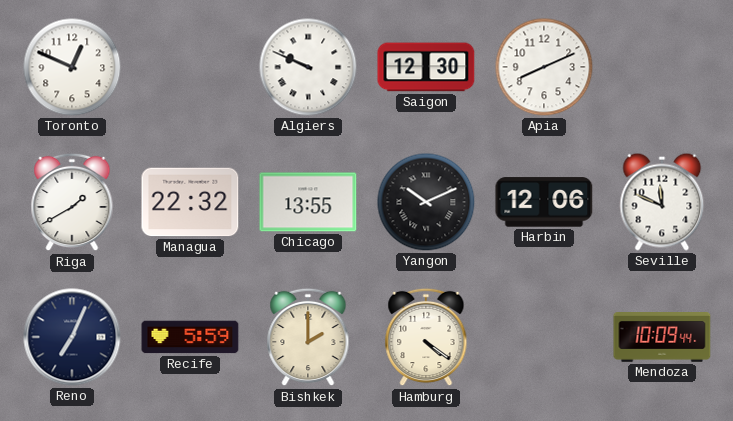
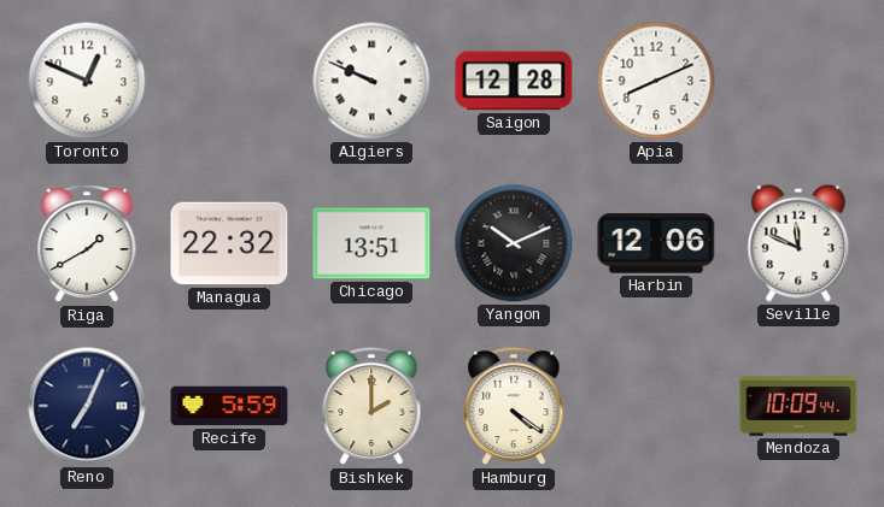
Saigon: 12:30 -> 12:28 (514, 81)
Chicago: 13:55 -> 13:51 (371, 243)
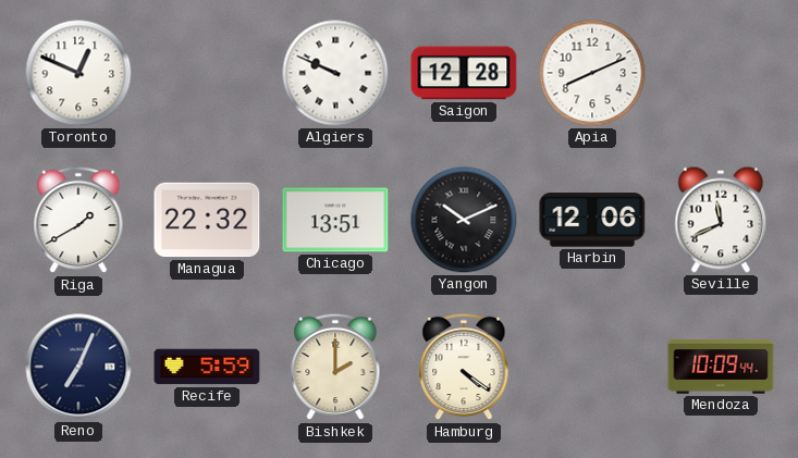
Seville: 11:49 -> 11:41 (721, 220)
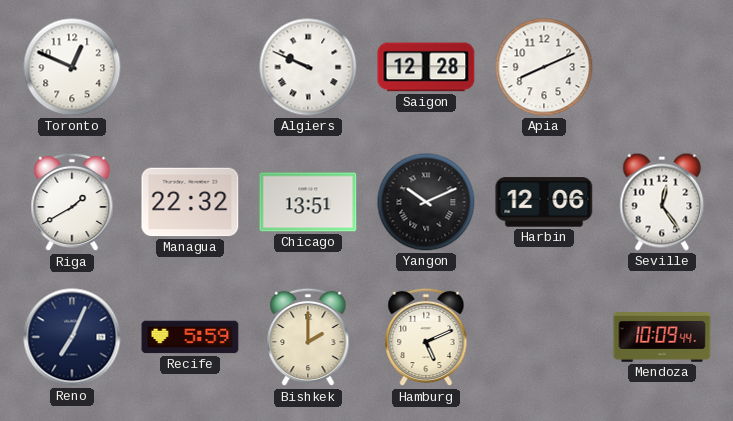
Seville: 11:41 -> 12:24 (662, 202)
Hamburg: 4:21 -> 5:11 (426, 337)
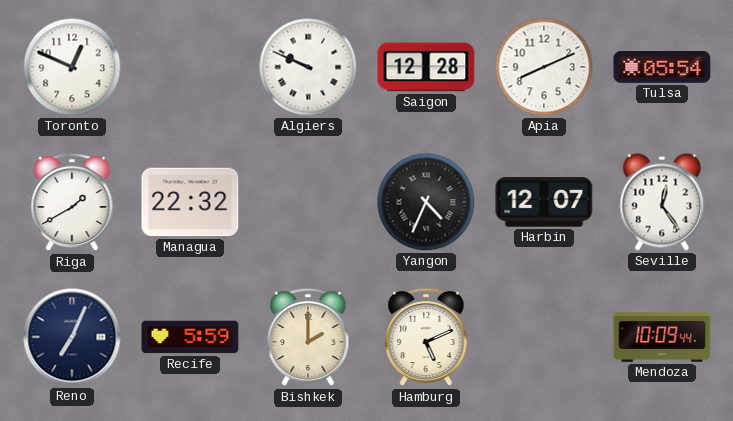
Tulsa: none -> 05:54 (662, 68)
Chicago: 13:51 -> none (308, 202)
Yangon: 10:11 -> 4:34 (426, 202)
Harbin: 12:06 -> 12:07 (544, 202)
